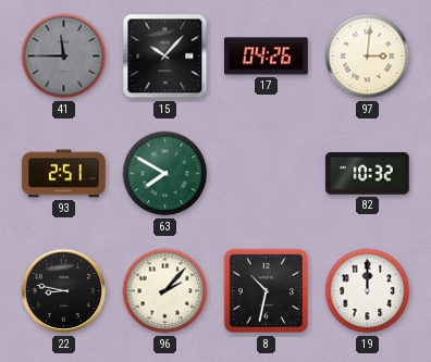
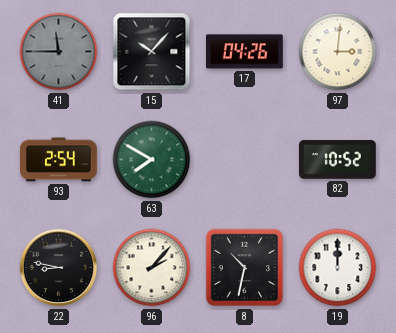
93: 2:51 -> 2:54 (59, 160)
82: 10:32 -> 10:52 (338, 160)
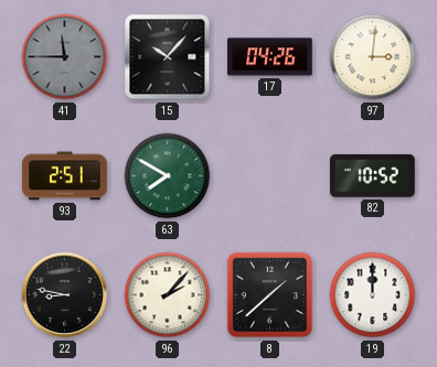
93: 2:54 -> 2:51 (65, 176)
8: 10:32 -> 1:38 (270, 295)
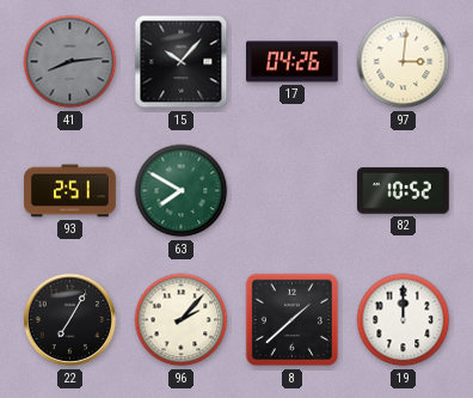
41: 11:45 -> 8:14 (70, 62)
22: 8:47 -> 7:05 (70, 320)
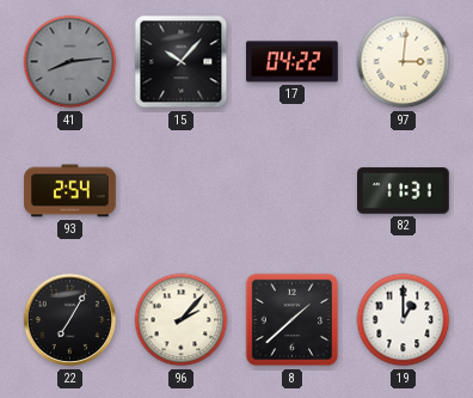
17: 04:26 -> 04:22 (293, 62)
93: 2:51 -> 2:54 (70, 191)
63: 7:50 -> none (182, 191)
82: 10:52 -> 11:31 (404, 191)
19: 12:00 -> 1:00 (404, 320)
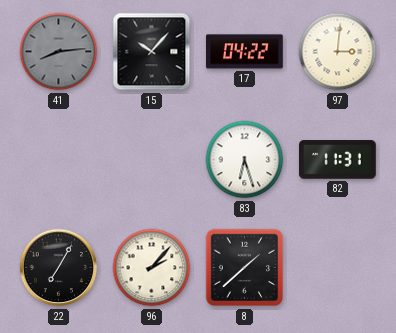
93: 2:54 -> none (70, 191)
83: none -> 6:27 (245, 160)
19: 1:00 -> none (404, 320)
